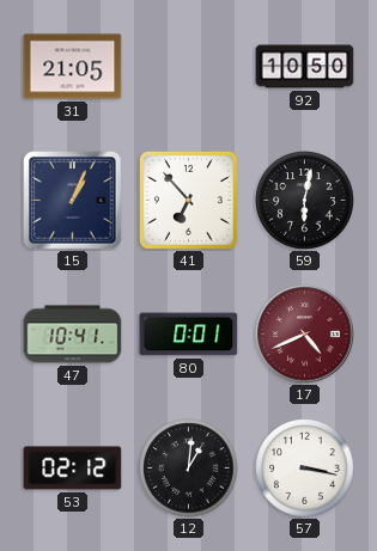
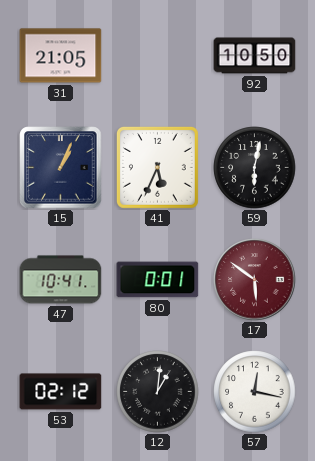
41: 6:53 -> 5:34 (157, 167)
17: 4:41 -> 5:51 (255, 280)
57: 3:17 -> 12:17 (255, 392)
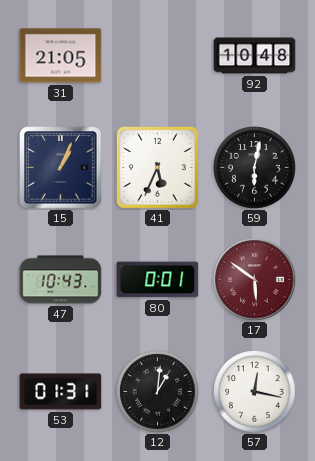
92: 10:50 -> 10:48 (255, 56)
47: 10:41 -> 10:43 (61, 280)
53: 02:12 -> 01:31 (61, 392)
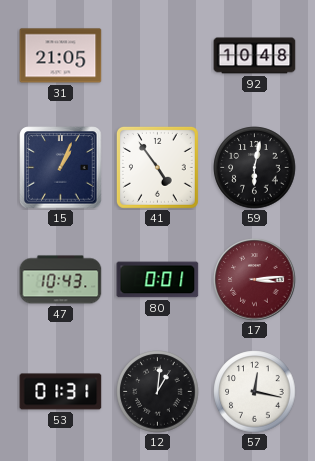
41: 5:34 -> 4:54 (157, 167)
17: 5:51 -> 3:14 (255, 280)
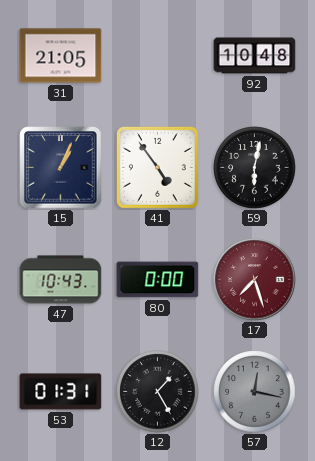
80: 0:01 -> 0:00 (158, 280)
17: 3:14 -> 7:27 (255, 280)
12: 1:01 -> 1:25 (158, 392)
57 dial: white -> grey (255, 392)
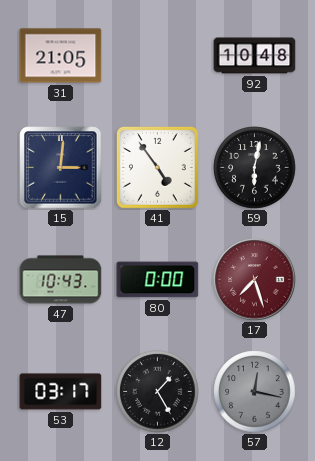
15: 1:04 -> 3:01 (61, 168)
53: 01:31 -> 03:17 (61, 392)
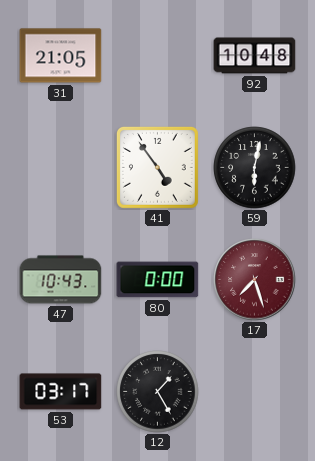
15: 3:01 -> none (61, 168)
57: 12:17 -> none (255, 392)
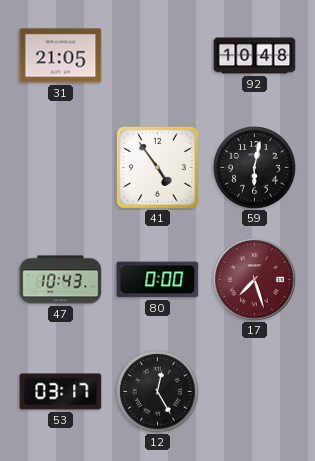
12: 1:25 -> 12:25 (158, 392)
